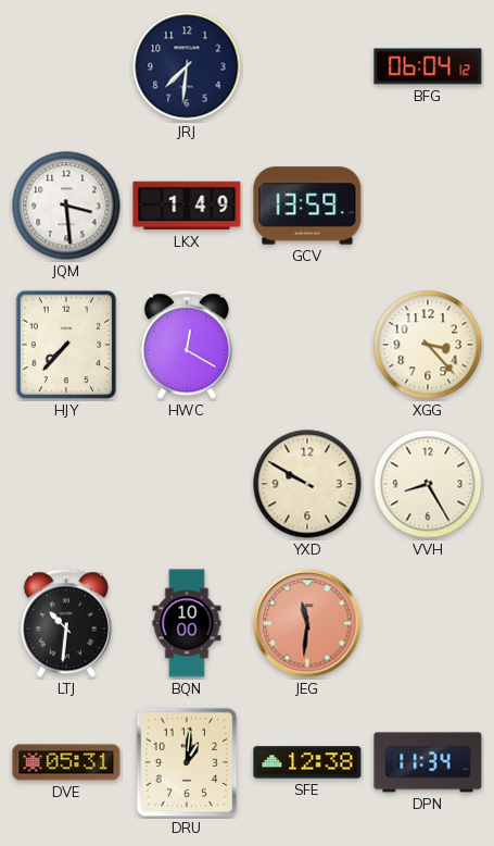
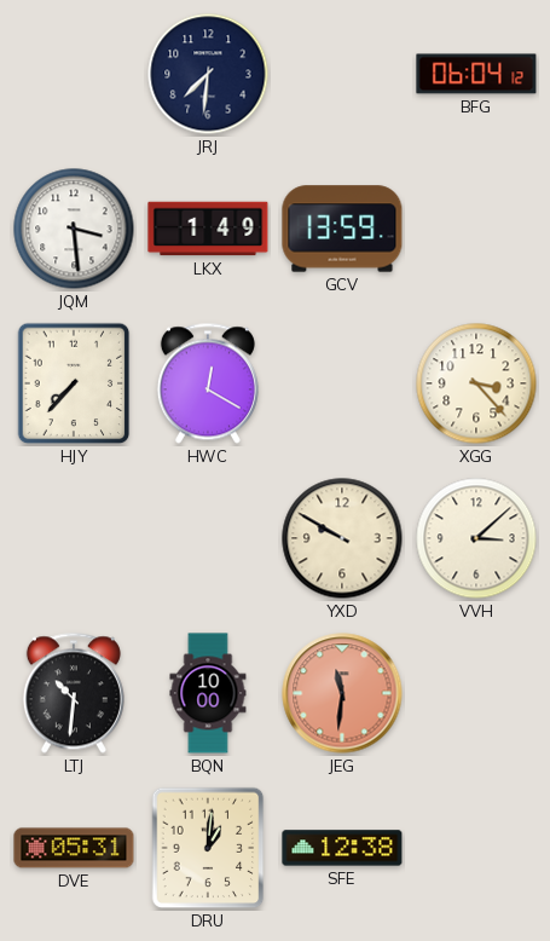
VVH: 8:25 -> 3:08 (476, 538)
DPN: 11:34 -> none (428, 762)
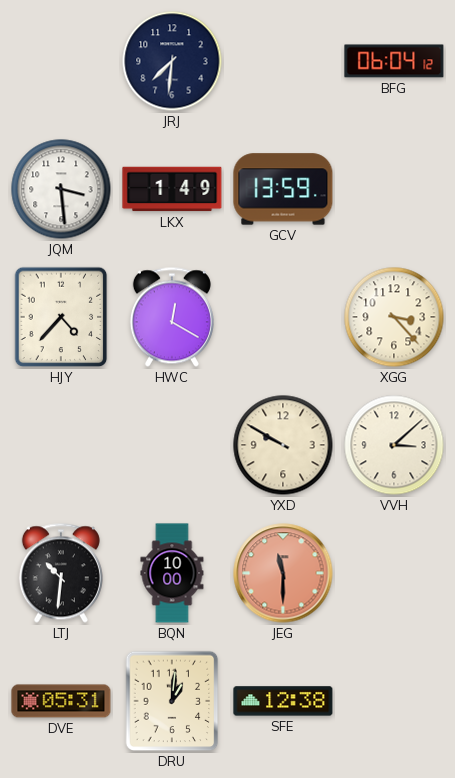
HJY: 7:37 -> 4:37 (61, 317)
JEG: 11:31 -> 11:30 (283, 573)
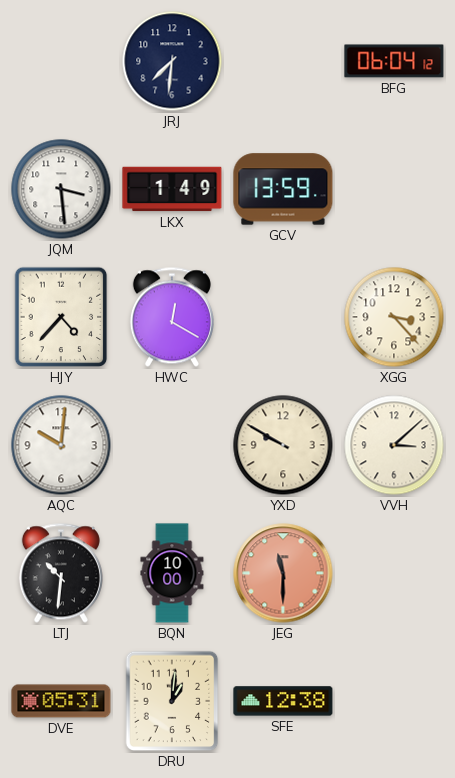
AQC: none -> 10:01 (61, 445)
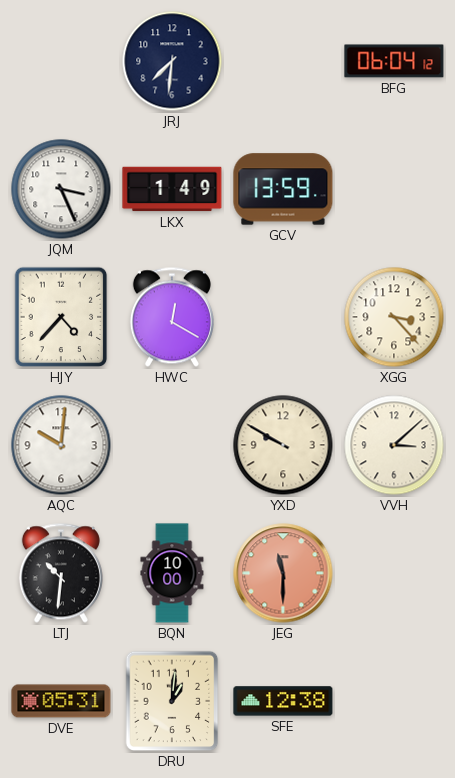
JQM: 3:29 -> 3:26 (61, 189)
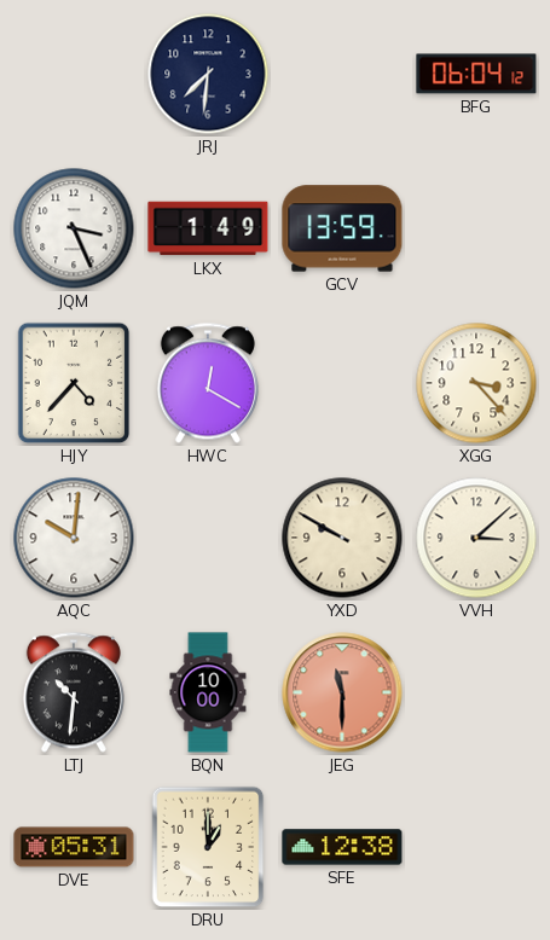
DRU: 1:01 -> 1:00 (208, 847)
